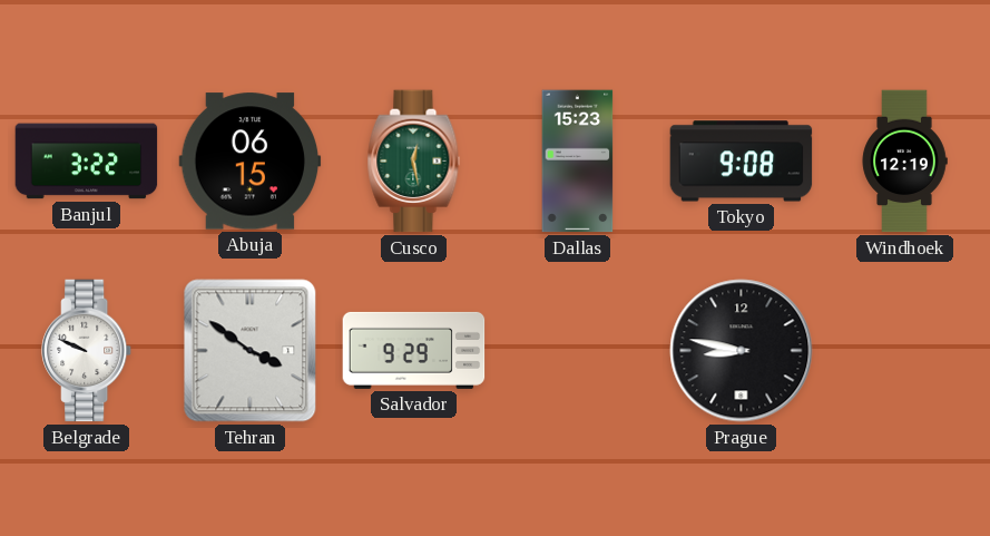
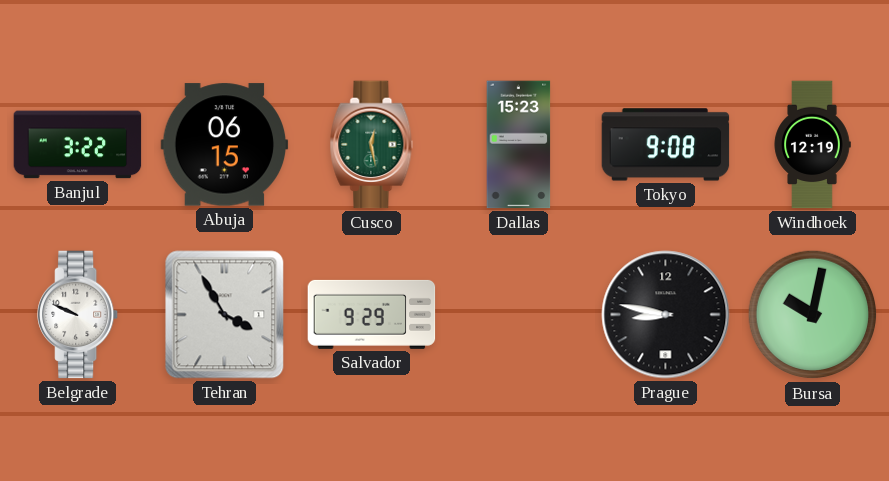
Tehran: 3:51 -> 3:55 (225, 315)
Bursa: none -> 10:02 (813, 315)
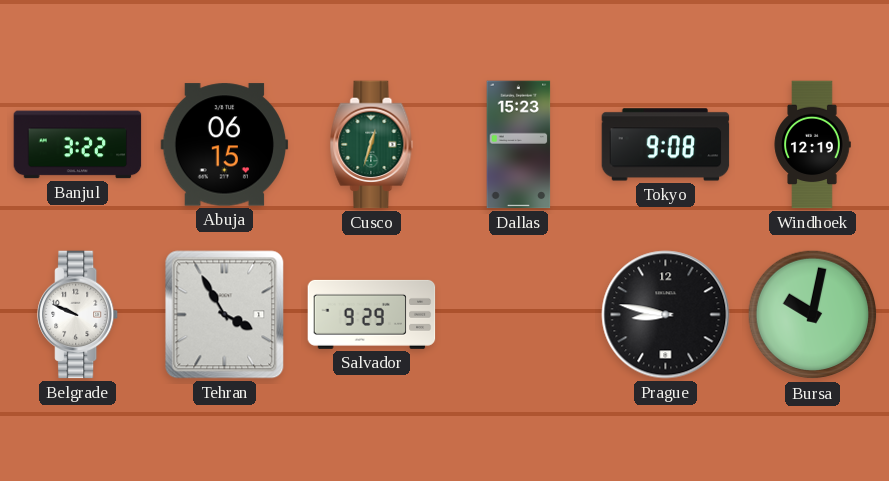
Cusco: 12:28 -> 12:33 (372, 145)
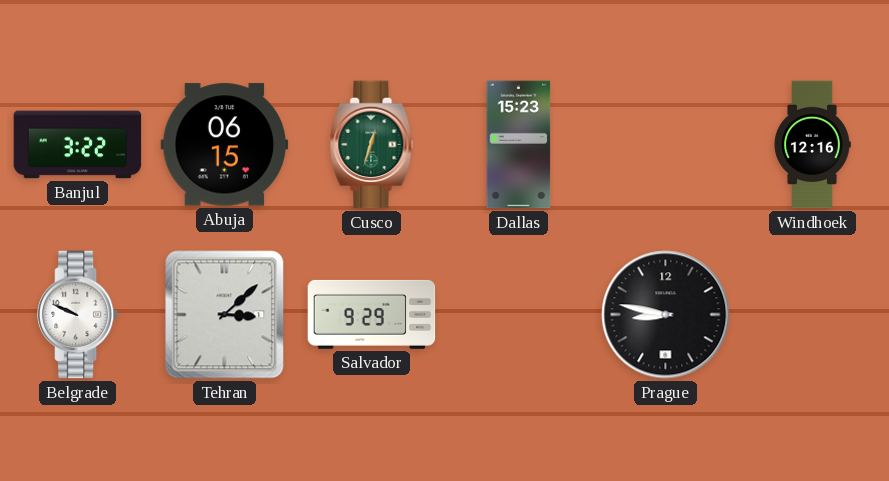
Tokyo: 9:08 -> none (666, 145)
Windhoek: 12:19 -> 12:16 (812, 145)
Tehran: 3:55 -> 3:08 (225, 315)
Bursa: 10:02 -> none (813, 315)
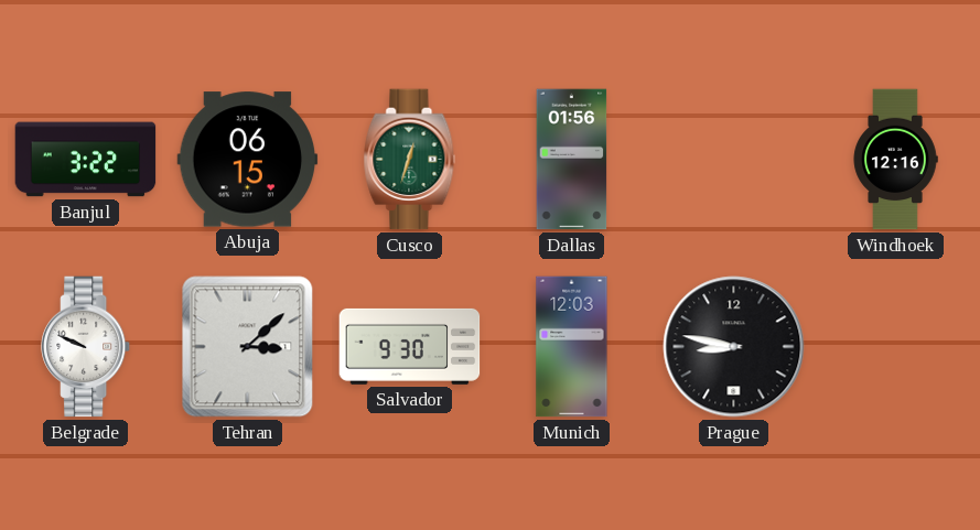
Dallas: 15:23 -> 01:56 (572, 160)
Salvador: 9:29 -> 9:30 (410, 346)
Munich: none -> 12:03 (572, 347)
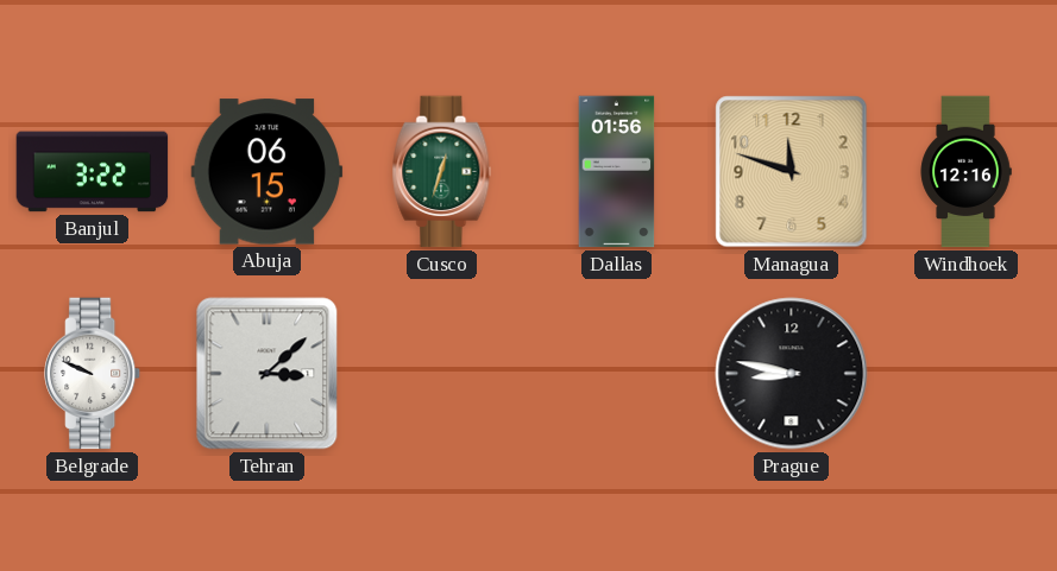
Managua: none -> 11:48 (792, 172)
Salvador: 9:30 -> none (410, 346)
Munich: 12:03 -> none (572, 347)
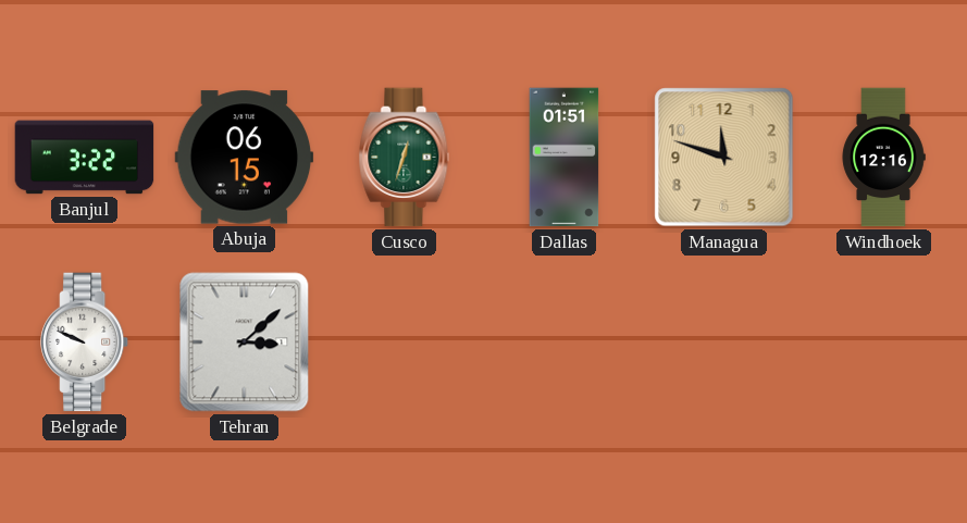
Dallas: 01:56 -> 01:51 (565, 158)
Prague: 8:47 -> none (792, 374)
